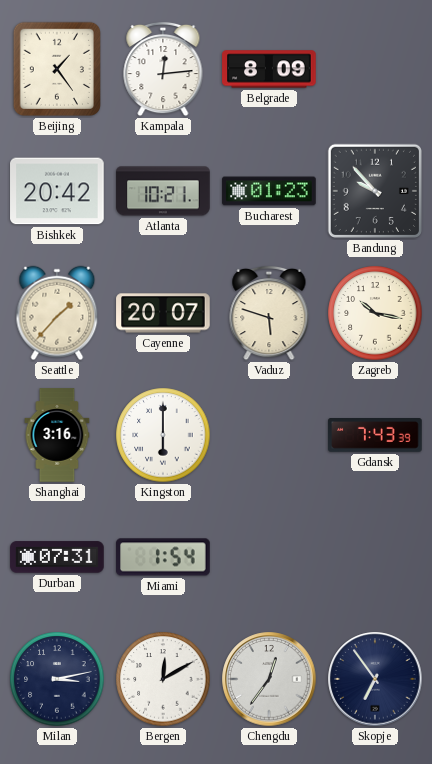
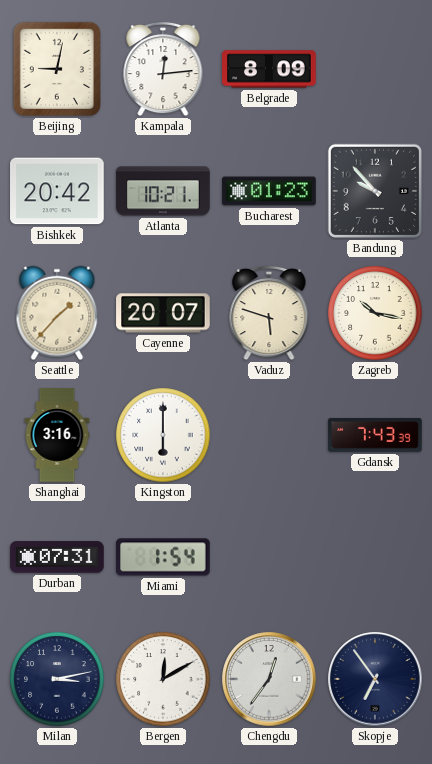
Beijing: 1:24 -> 9:02 (57, 69)
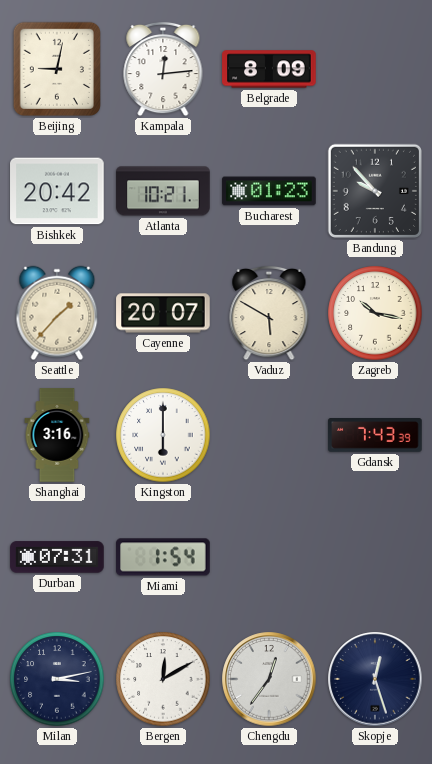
Vaduz: 5:48 -> 5:50 (269, 313)
Skopje: 6:54 -> 12:27 (375, 679)
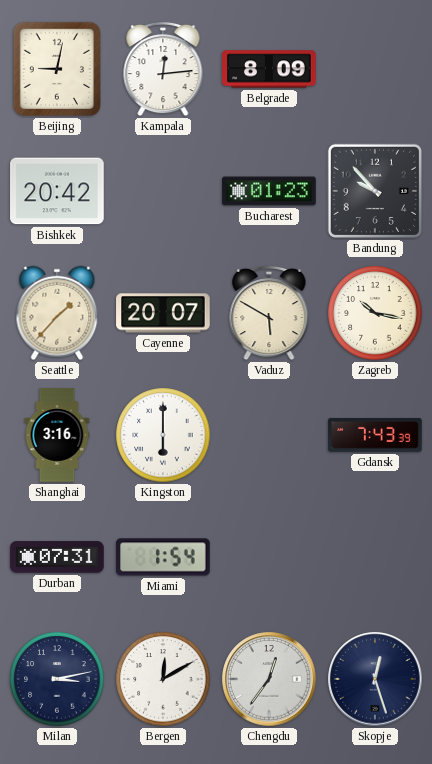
Atlanta: 10:21 -> none (163, 191)
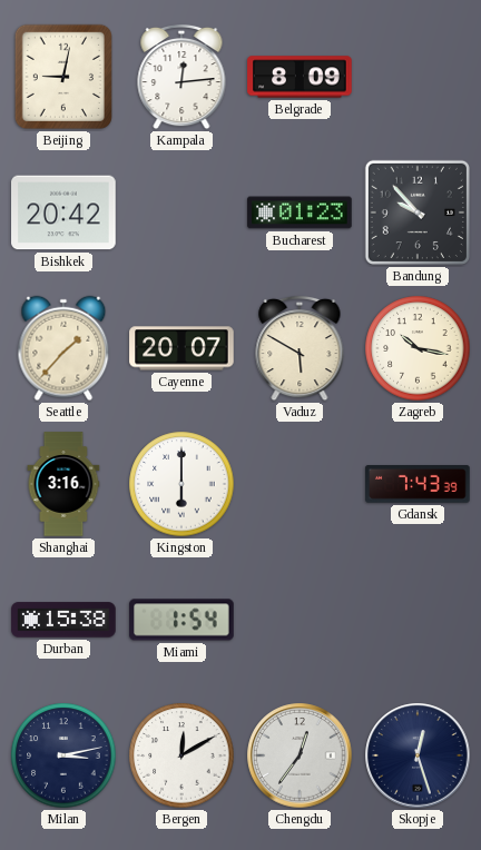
Durban: 07:31 -> 15:38 (63, 620)
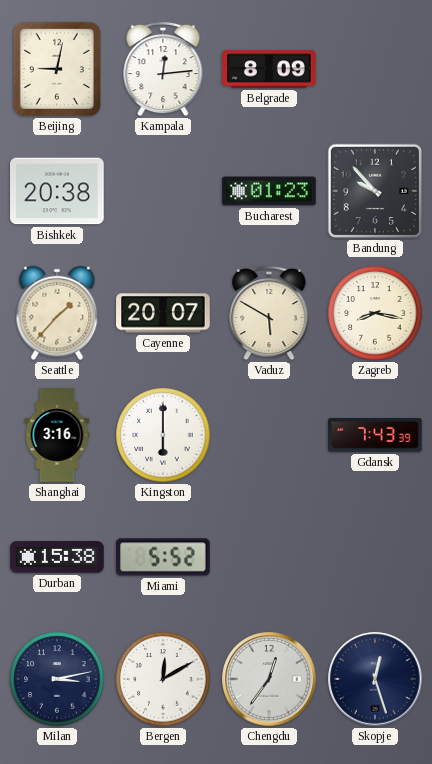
Bishkek: 20:42 -> 20:38 (57, 191)
Zagreb: 10:17 -> 8:17 (375, 313)
Miami: 1:54 -> 5:52 (163, 557)
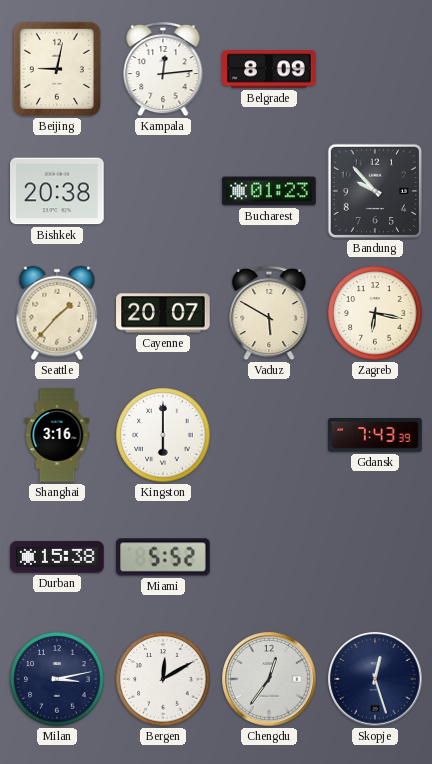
Zagreb: 8:17 -> 6:17 (375, 313)
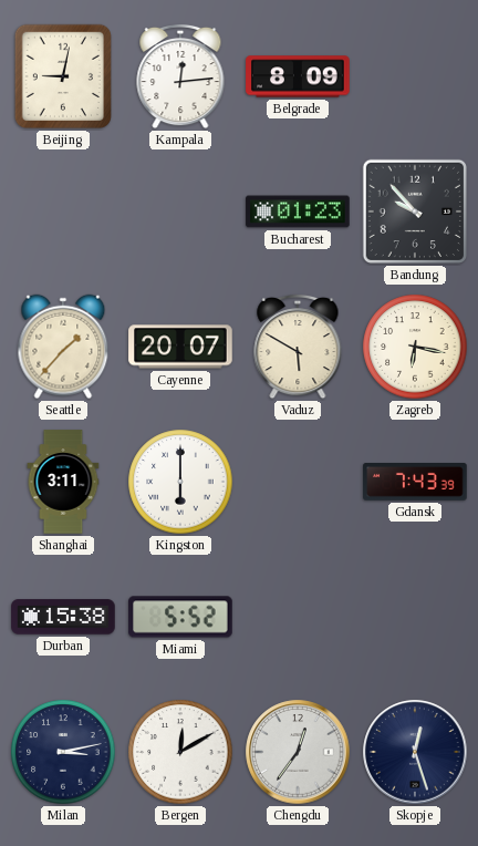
Bishkek: 20:38 -> none (57, 191)
Shanghai: 3:16 -> 3:11 (63, 482)
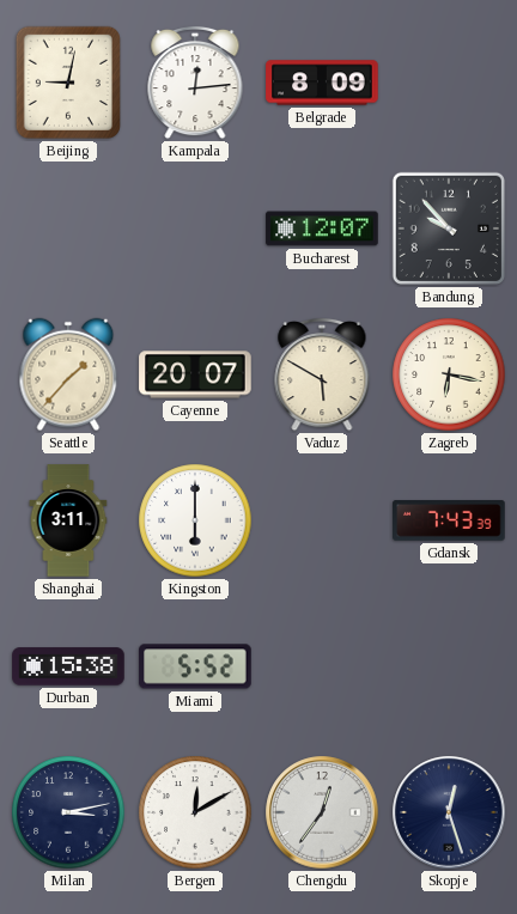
Bucharest: 01:23 -> 12:07 (322, 228)
